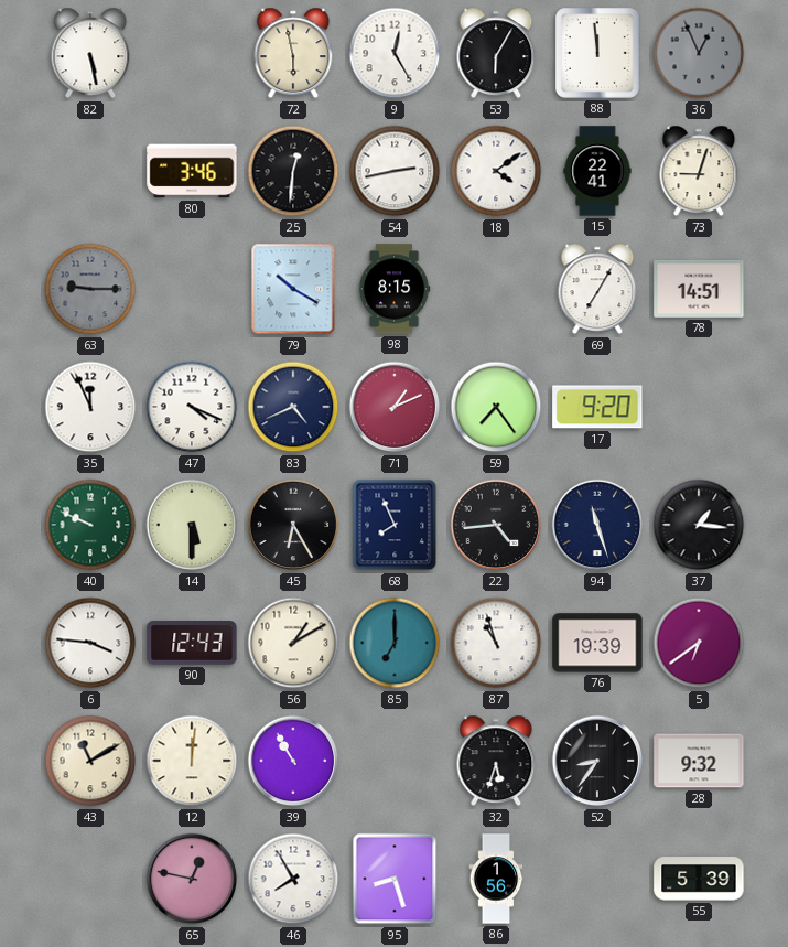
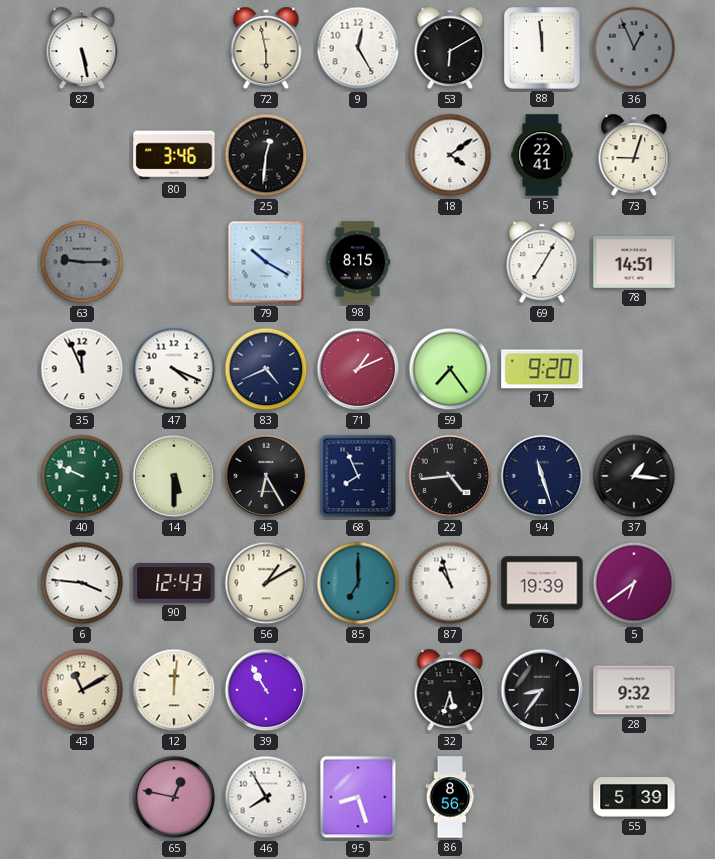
53: 6:05 -> 6:10 (450, 48)
54: 2:43 -> none (395, 171)
86: 1:56 -> 8:56 (450, 797)
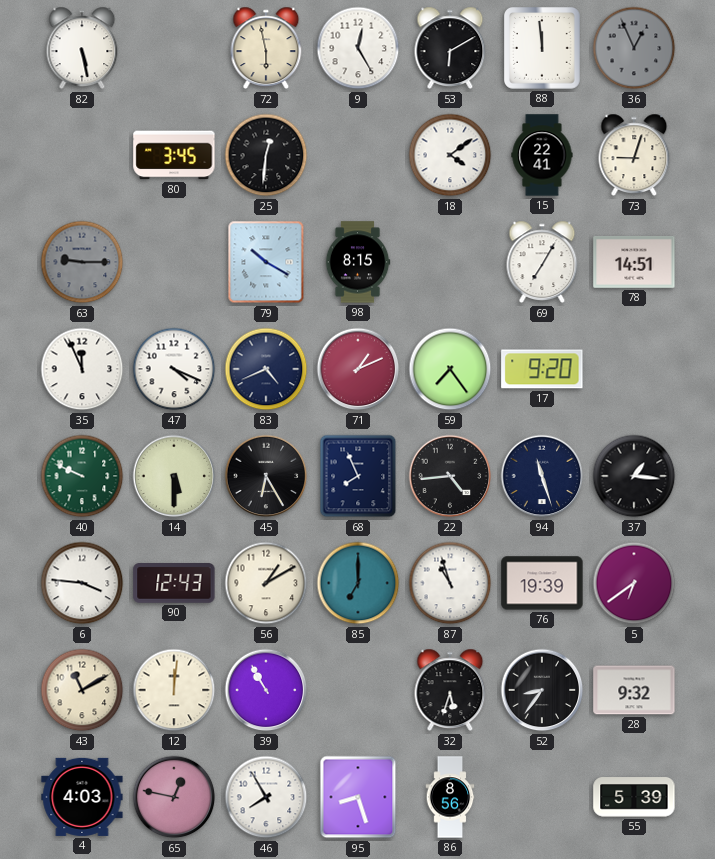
80: 3:46 -> 3:45 (174, 155)
4: none -> 4:03 (82, 797)
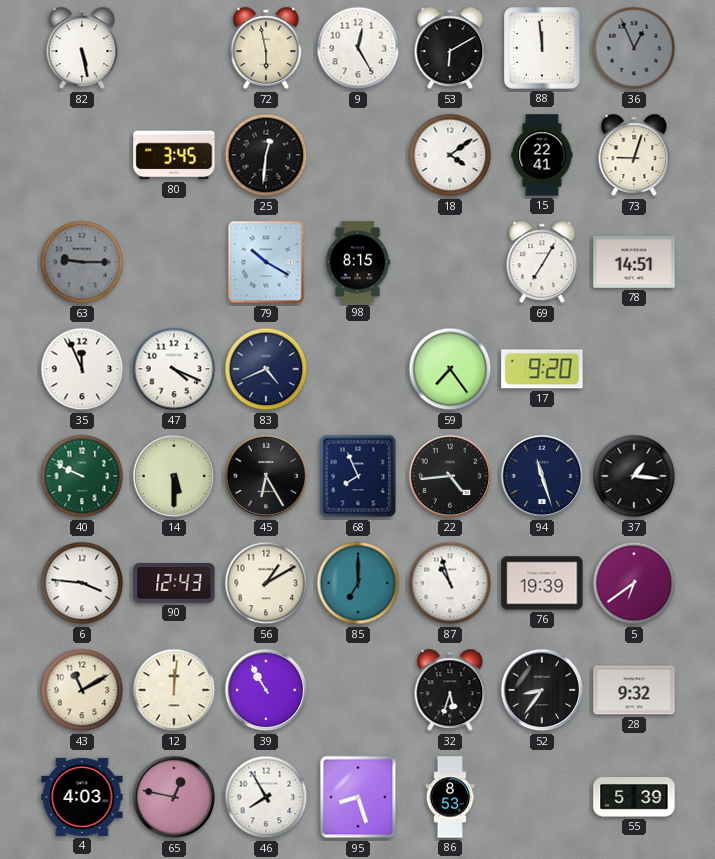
71: 1:11 -> none (358, 369)
86: 8:56 -> 8:53 (450, 797)
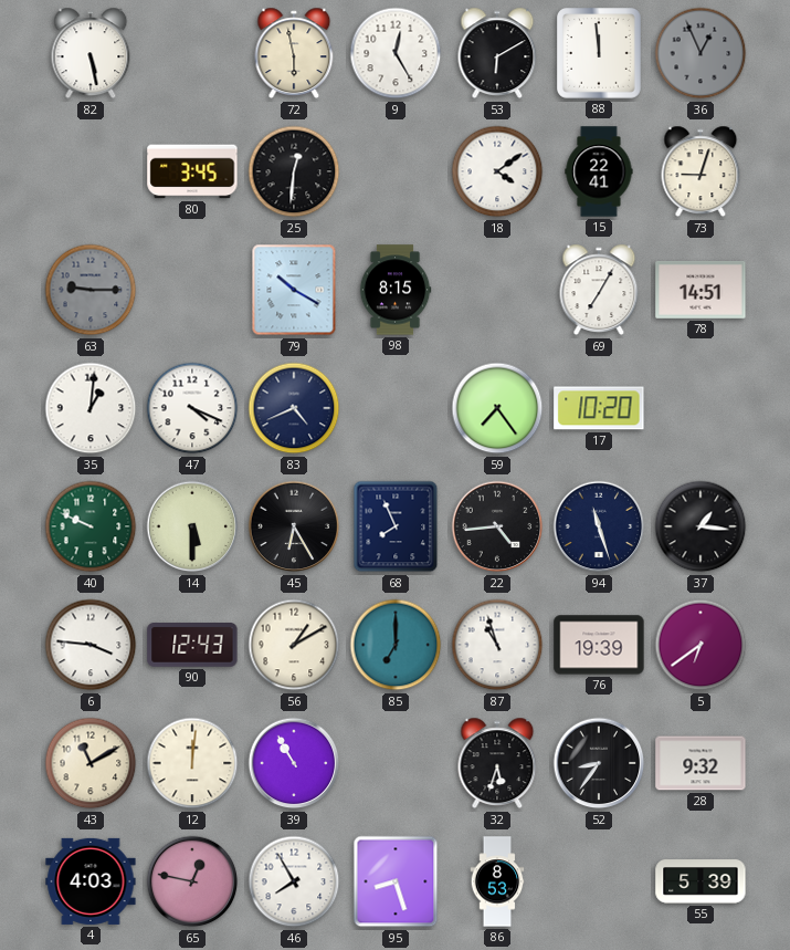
35: 11:56 -> 1:01 (91, 408)
17: 9:20 -> 10:20 (599, 408)
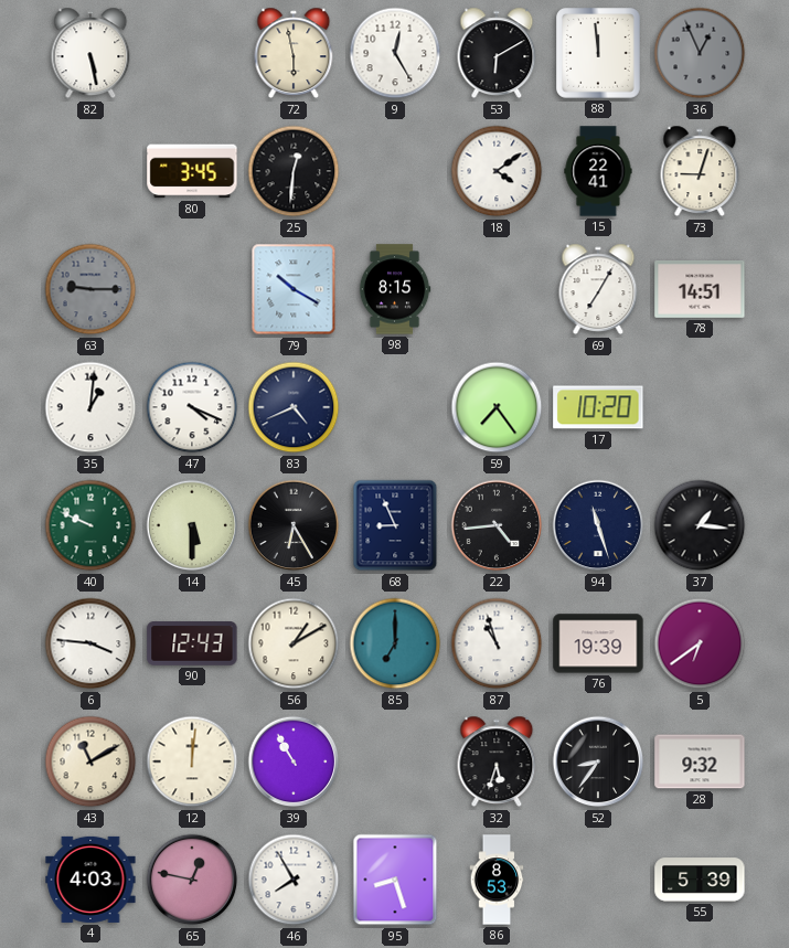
68: 7:56 -> 8:56 (395, 525)
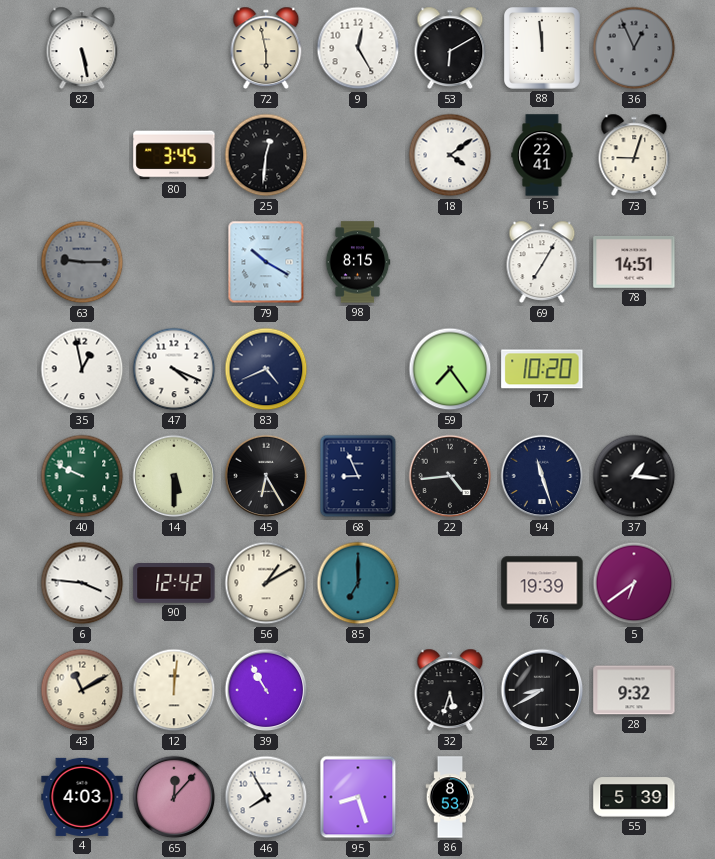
35: 1:01 -> 12:58 (82, 369)
90: 12:43 -> 12:42 (174, 584)
87: 10:57 -> none (497, 643)
52: 8:36 -> 8:40 (542, 690)
65: 12:47 -> 12:07 (174, 797)
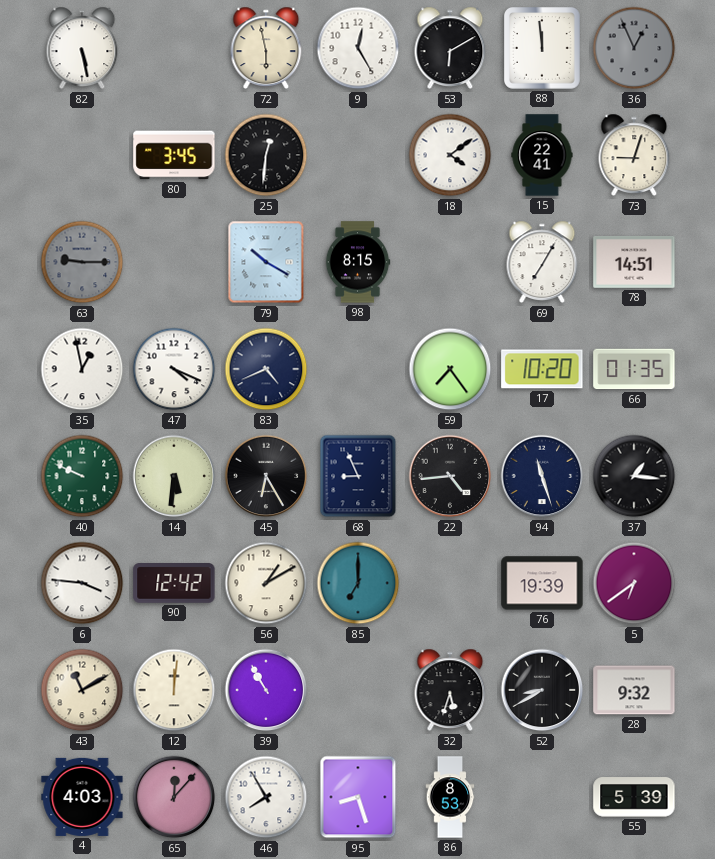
66: none -> 01:35 (634, 369)
14: 5:30 -> 5:31 (174, 476)
